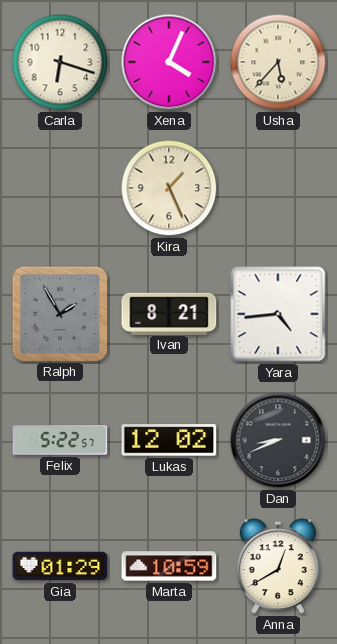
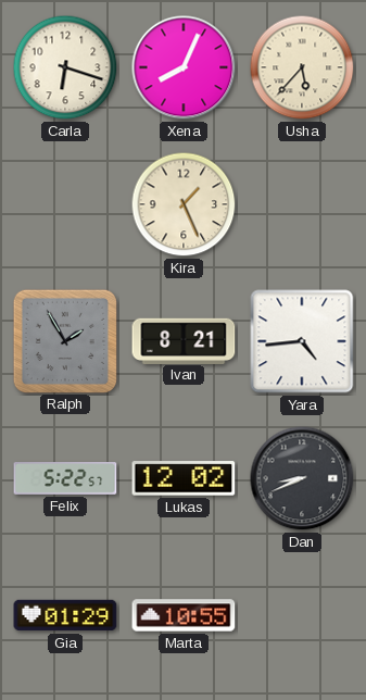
Xena: 4:04 -> 8:04 (184, 67)
Marta: 10:59 -> 10:55 (184, 615)
Anna: 12:40 -> none (278, 567)
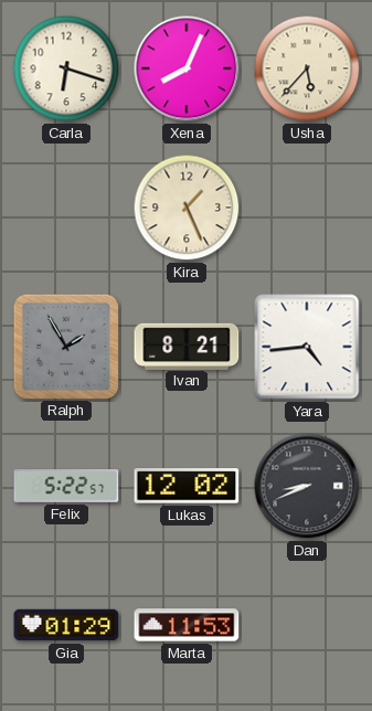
Marta: 10:55 -> 11:53 (187, 625)
